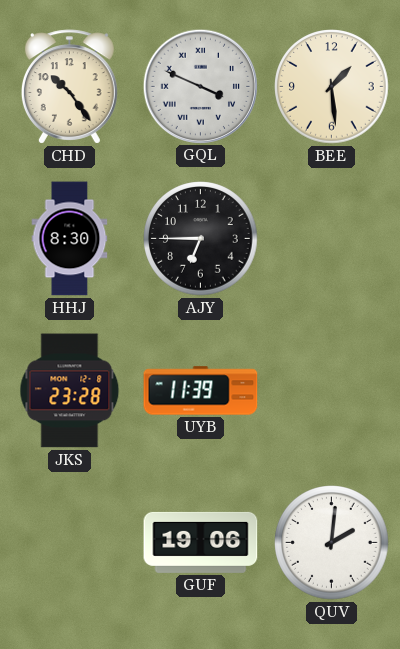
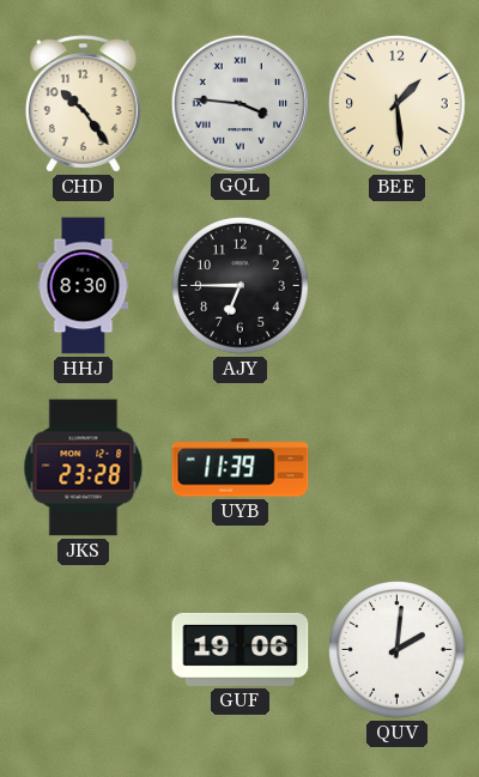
GQL: 3:49 -> 3:46 (239, 103)
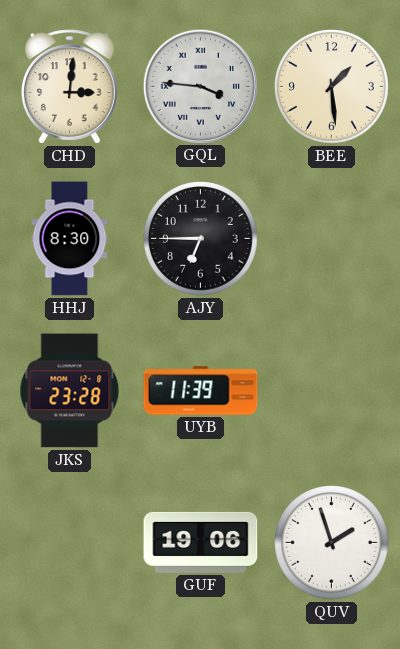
CHD: 10:24 -> 3:01 (69, 87)
QUV: 2:01 -> 1:57 (332, 543)
